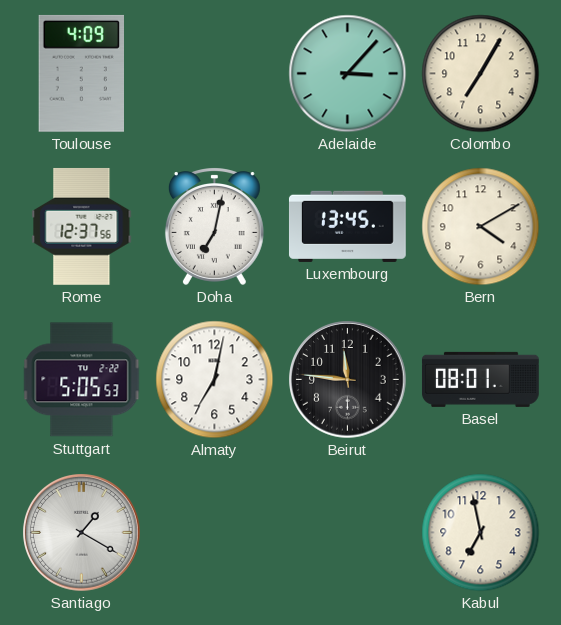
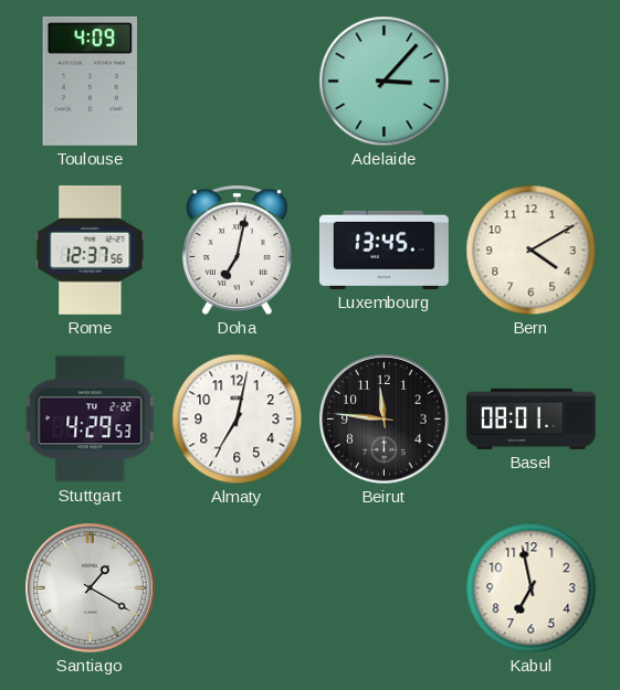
Colombo: 7:05 -> none (481, 74)
Stuttgart: 5:05 -> 4:29 (91, 420)
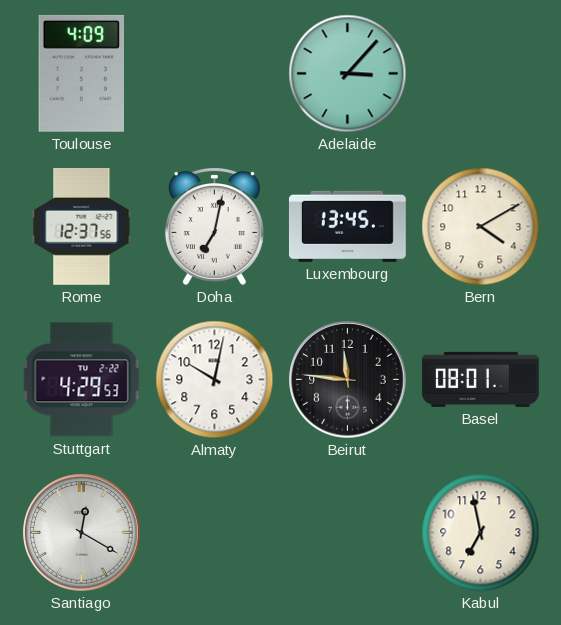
Almaty: 7:02 -> 10:02 (215, 380)
Santiago: 1:20 -> 12:20 (82, 533)
